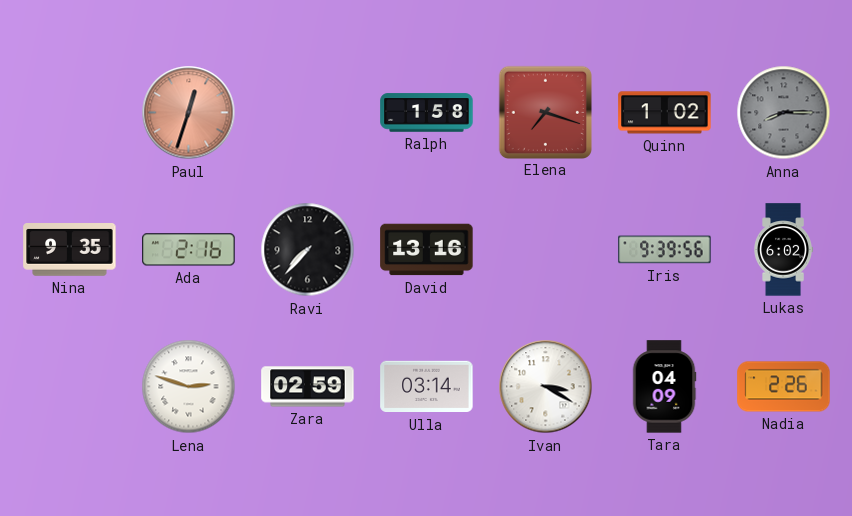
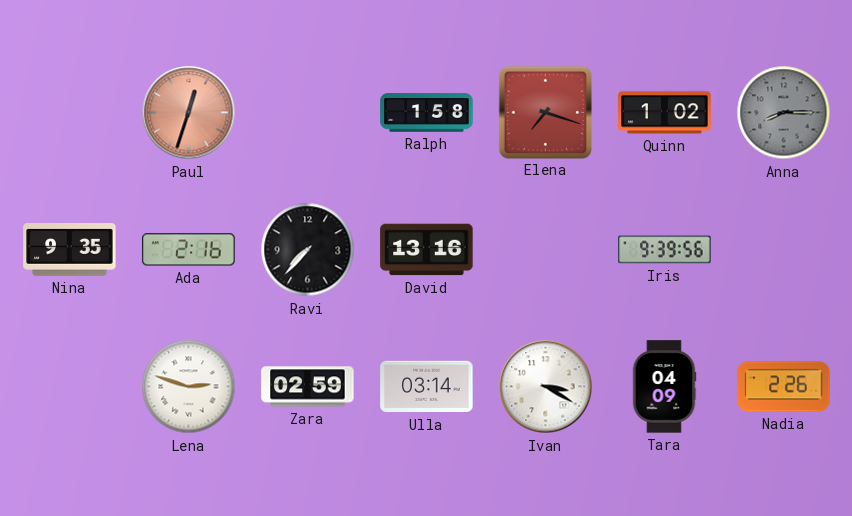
Lukas: 6:02 -> none (783, 250)
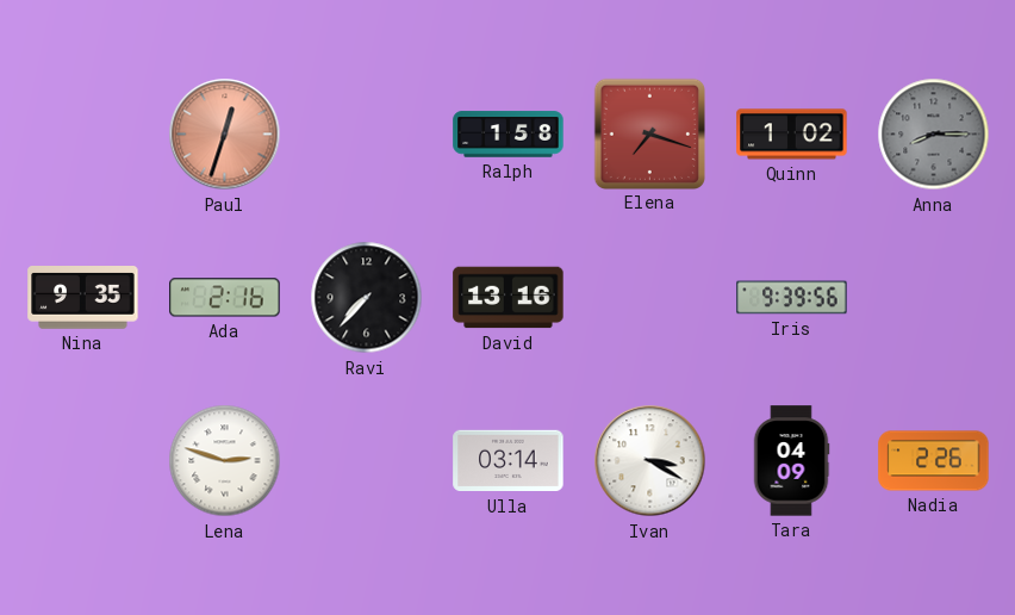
Zara: 02:59 -> none (308, 387)
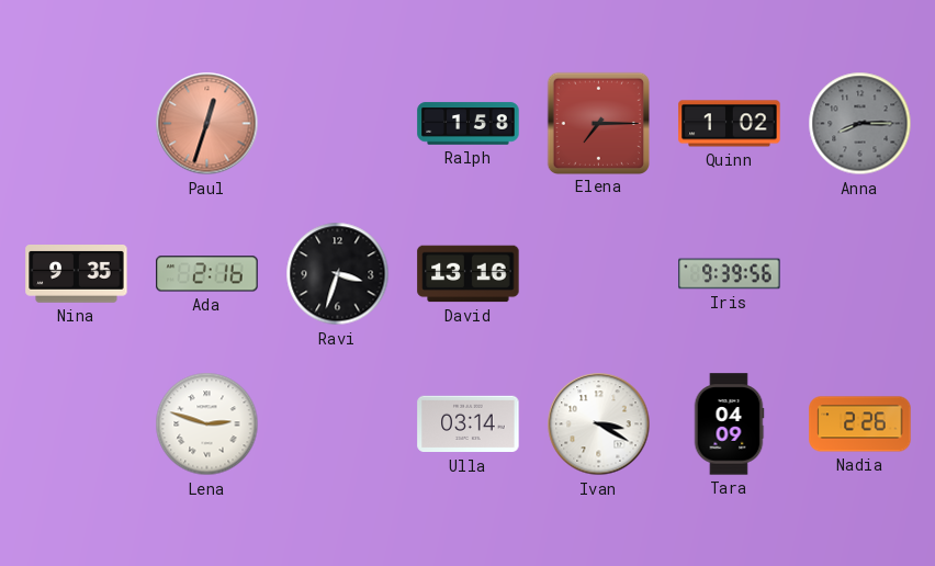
Elena: 7:18 -> 7:15 (598, 123)
Ravi: 7:37 -> 3:33 (338, 274)
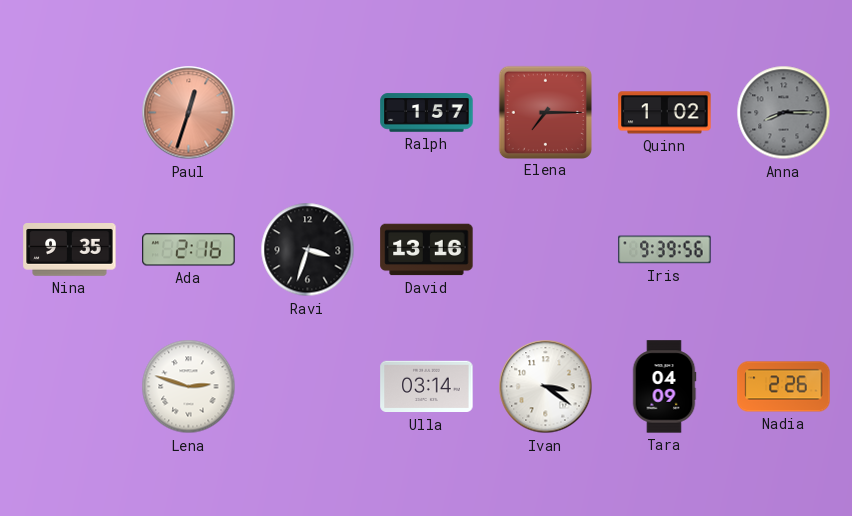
Ralph: 1:58 -> 1:57 (427, 113)
Ivan: 3:20 -> 3:21 (546, 387)
